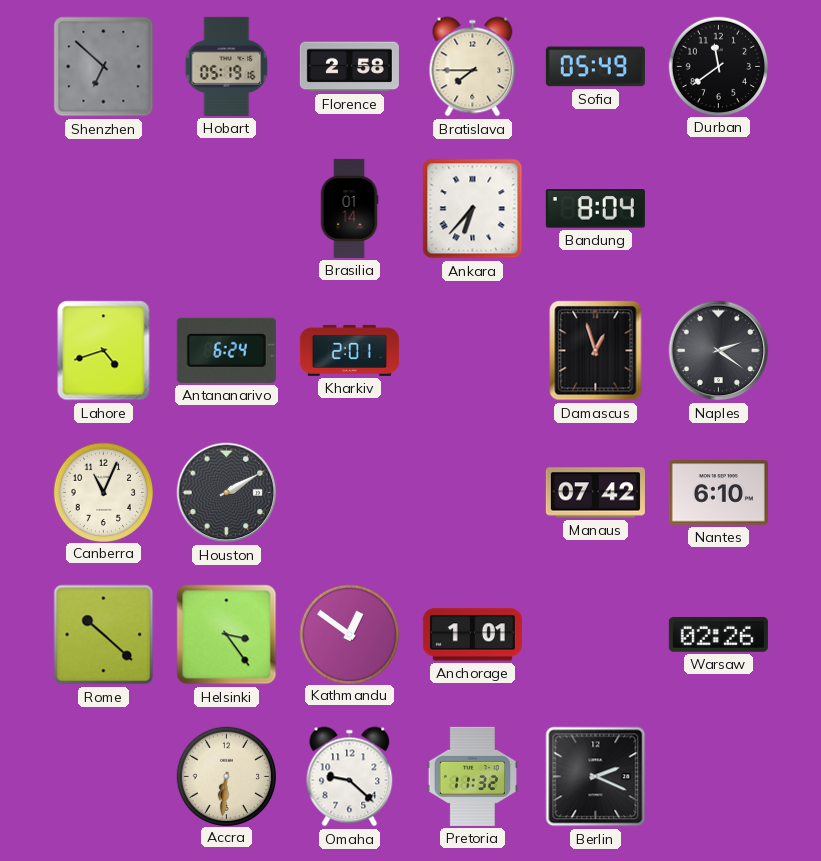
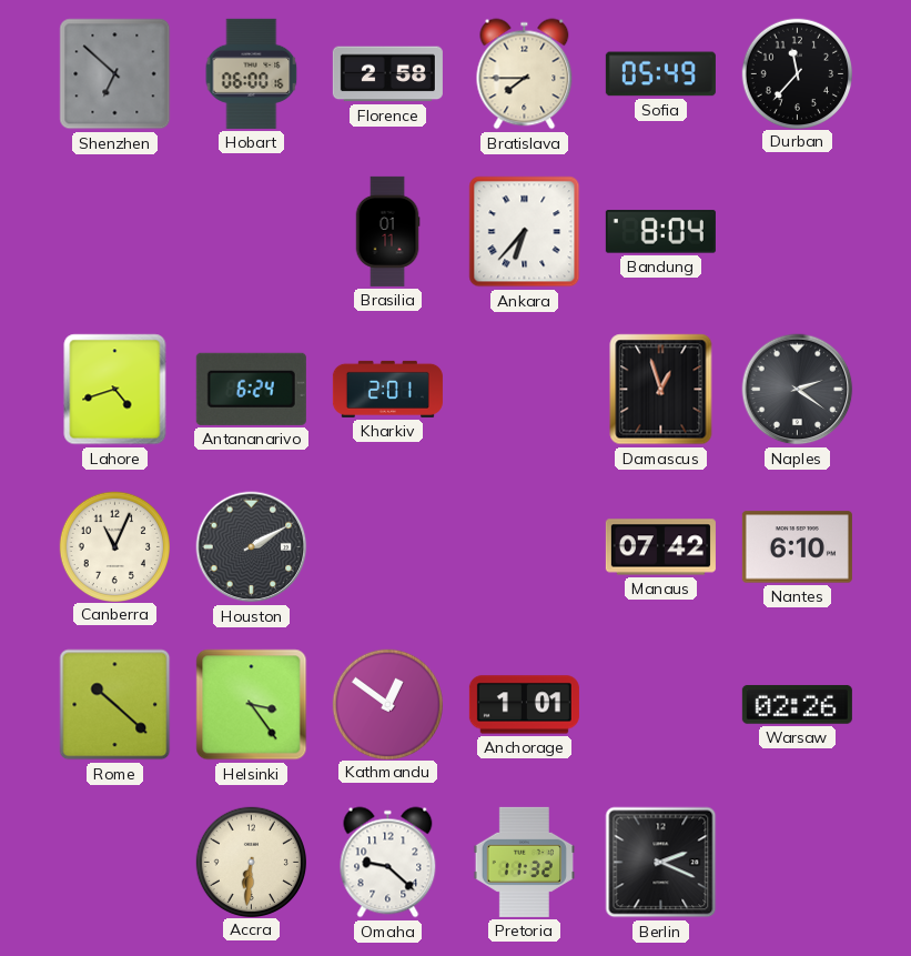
Hobart: 05:19 -> 06:00 (252, 73)
Durban: 11:39 -> 11:37 (797, 73)
Brasilia: 01:14 -> 01:11 (387, 231)
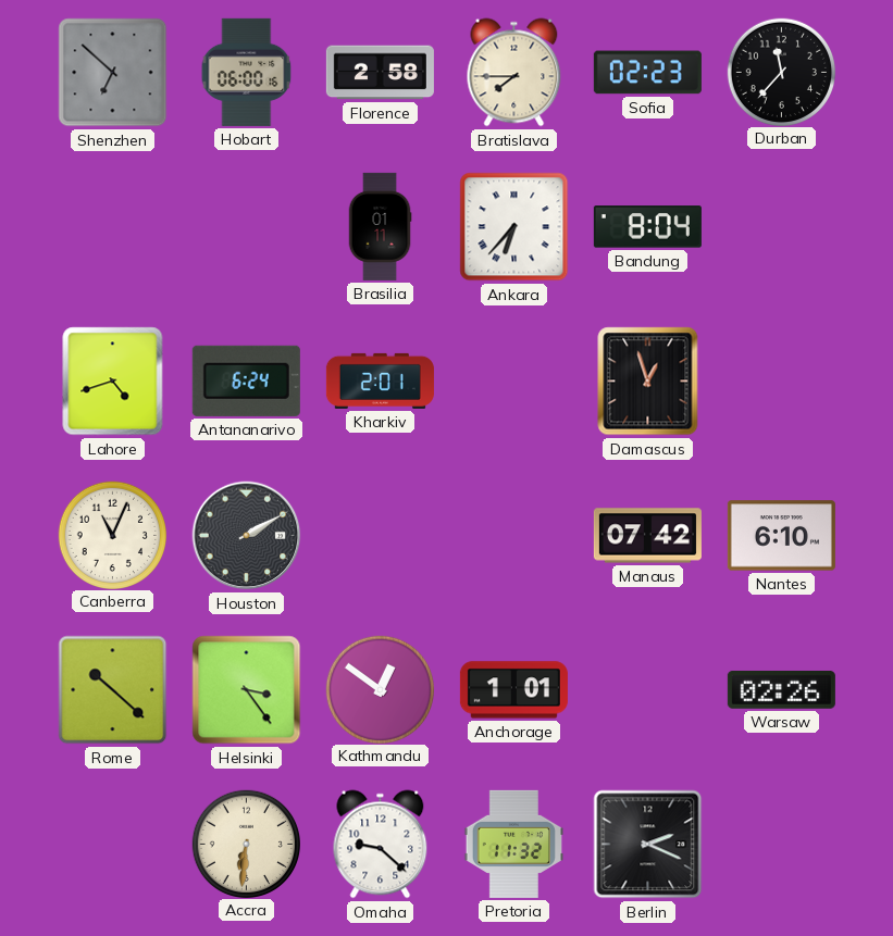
Sofia: 05:49 -> 02:23 (647, 73)
Naples: 2:21 -> none (798, 390)
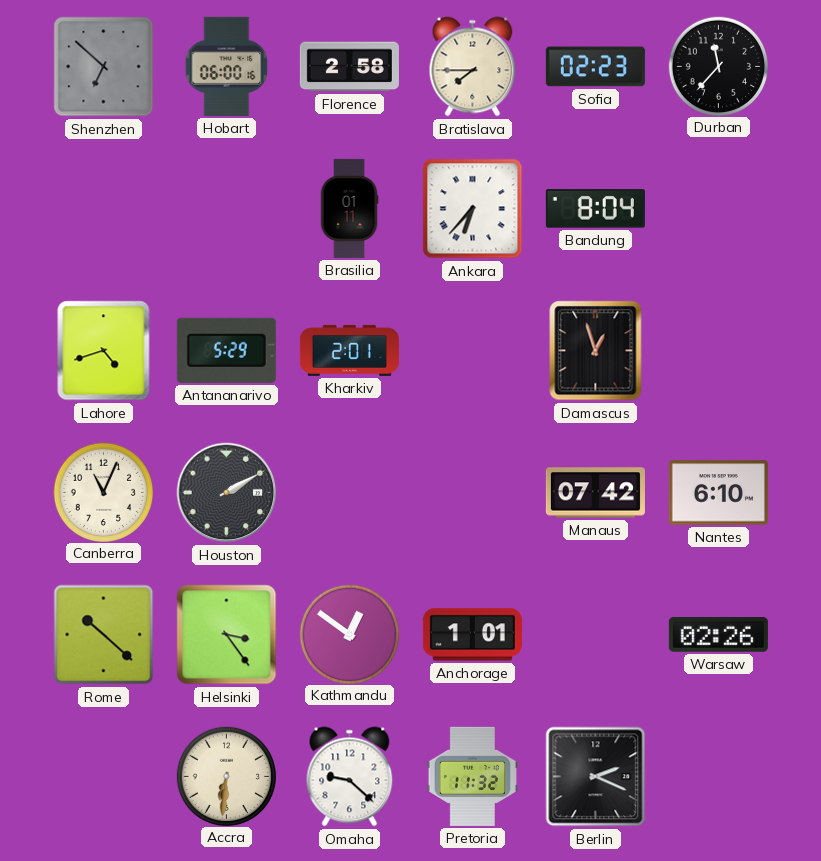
Antananarivo: 6:24 -> 5:29 (226, 350)
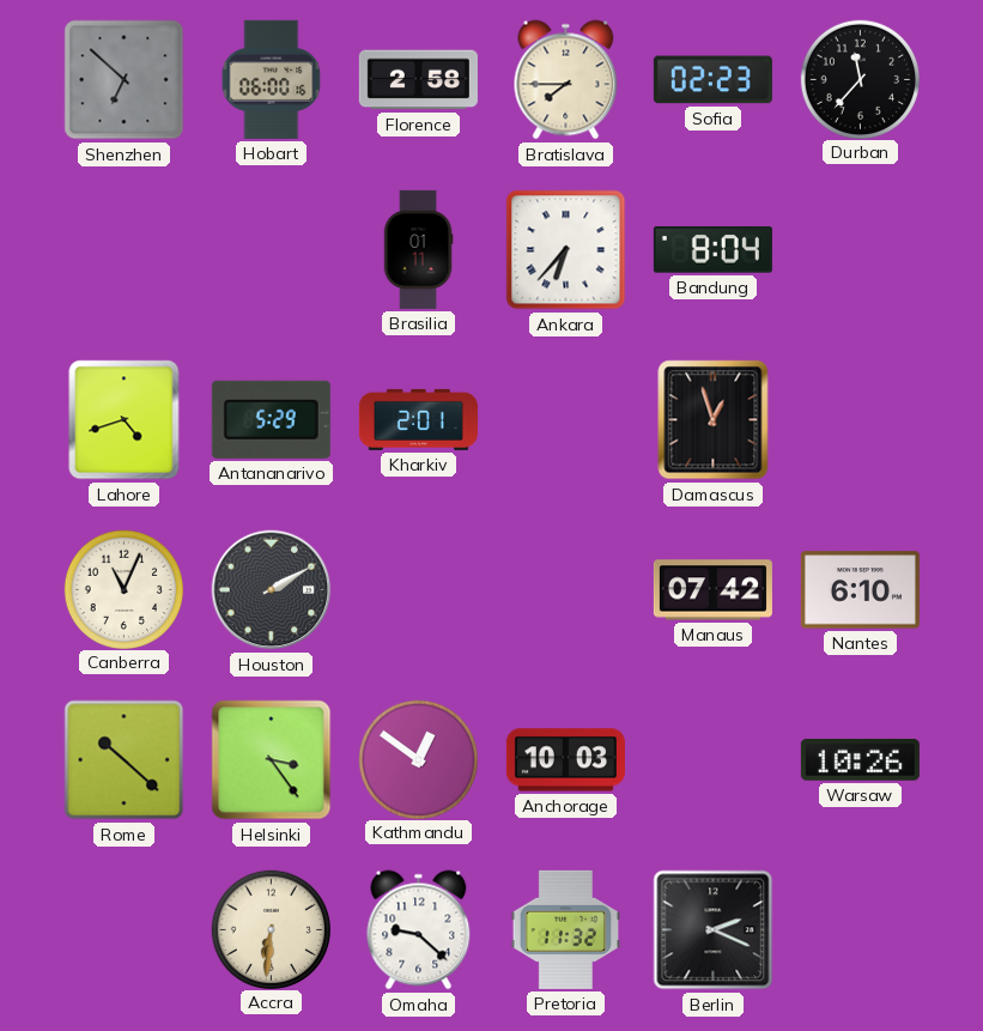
Anchorage: 1:01 -> 10:03 (565, 760)
Warsaw: 02:26 -> 10:26 (860, 759)
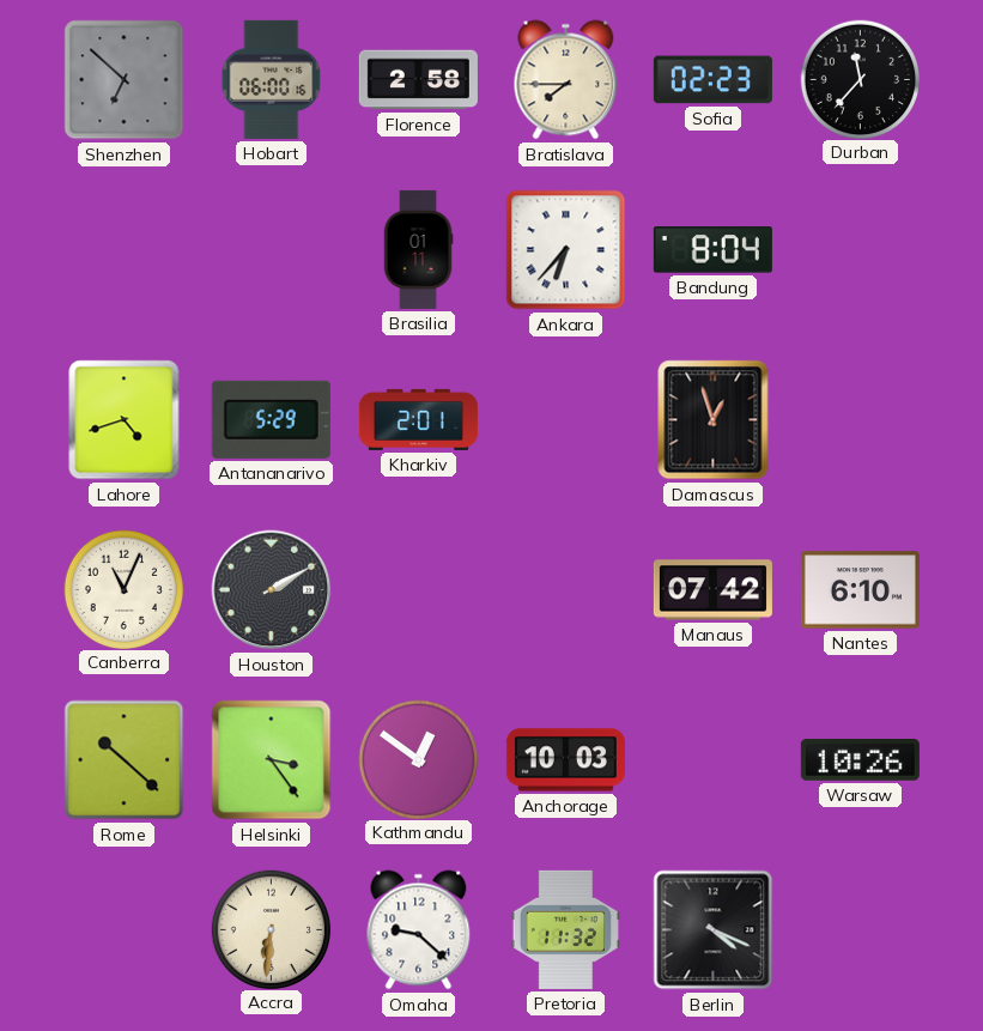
Berlin: 2:19 -> 4:19 (714, 930)
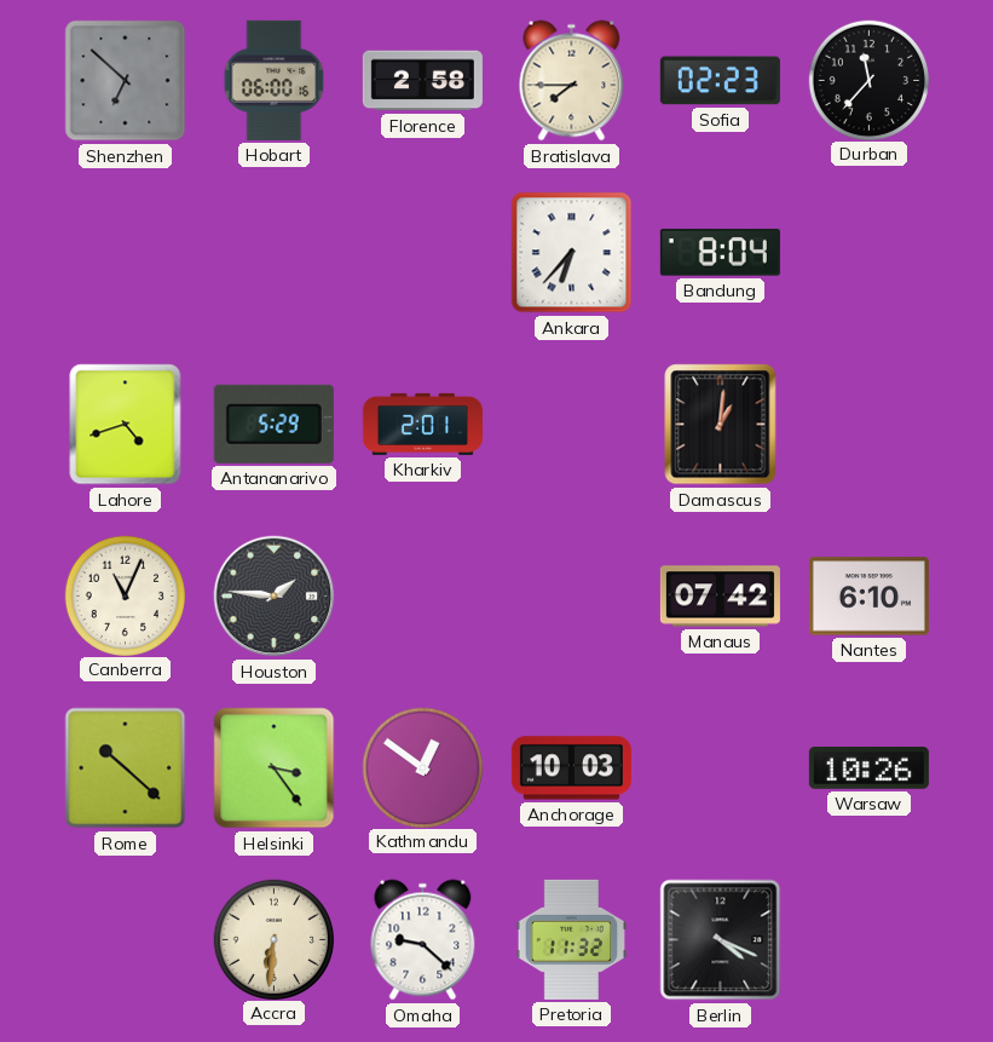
Brasilia: 01:11 -> none (418, 249)
Damascus: 12:57 -> 1:01 (721, 425)
Houston: 2:10 -> 1:46 (275, 597)
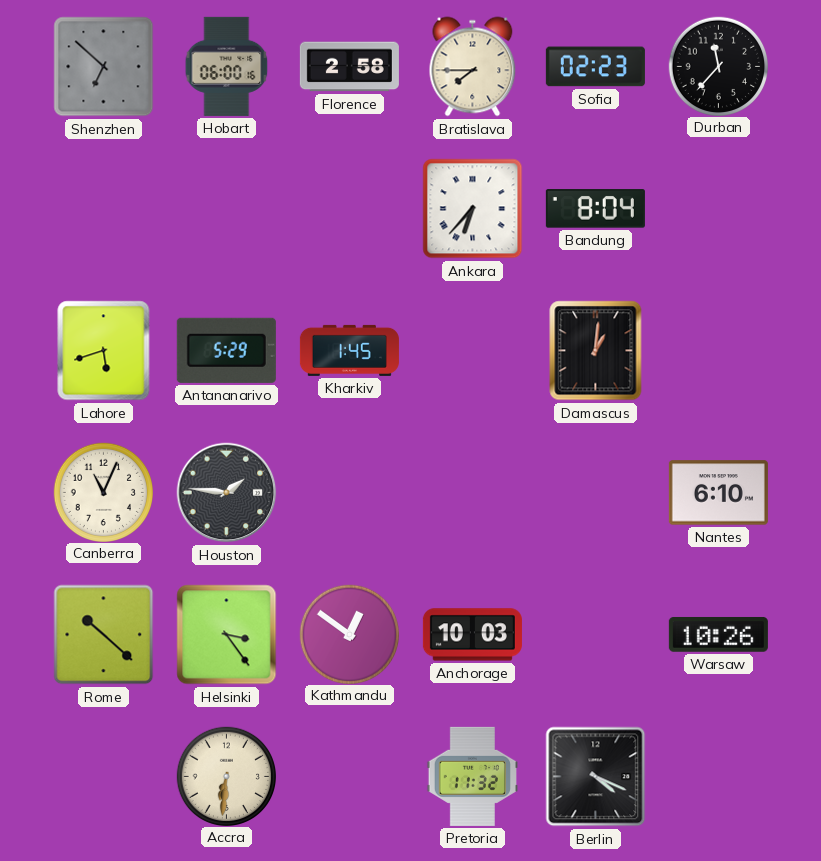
Lahore: 4:42 -> 5:42 (104, 351)
Kharkiv: 2:01 -> 1:45 (349, 350)
Manaus: 07:42 -> none (720, 597)
Omaha: 9:22 -> none (423, 940)
